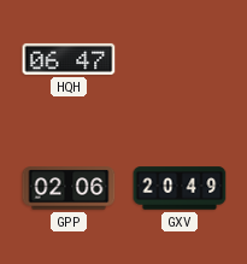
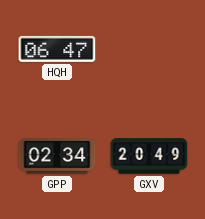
GPP: 02:06 -> 02:34 (57, 156)
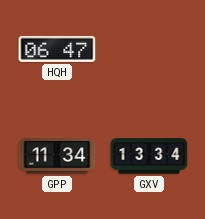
GPP: 02:34 -> 11:34 (57, 156)
GXV: 20:49 -> 13:34 (149, 156)
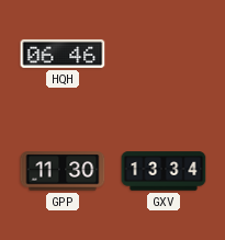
HQH: 06:47 -> 06:46 (63, 54)
GPP: 11:34 -> 11:30 (63, 171)
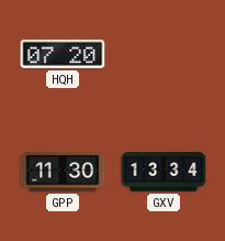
HQH: 06:46 -> 07:20 (63, 54)
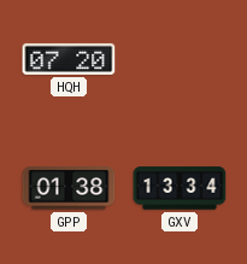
GPP: 11:30 -> 01:38 (69, 188)
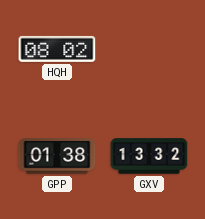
HQH: 07:20 -> 08:02 (57, 49)
GXV: 13:34 -> 13:32 (149, 156)
